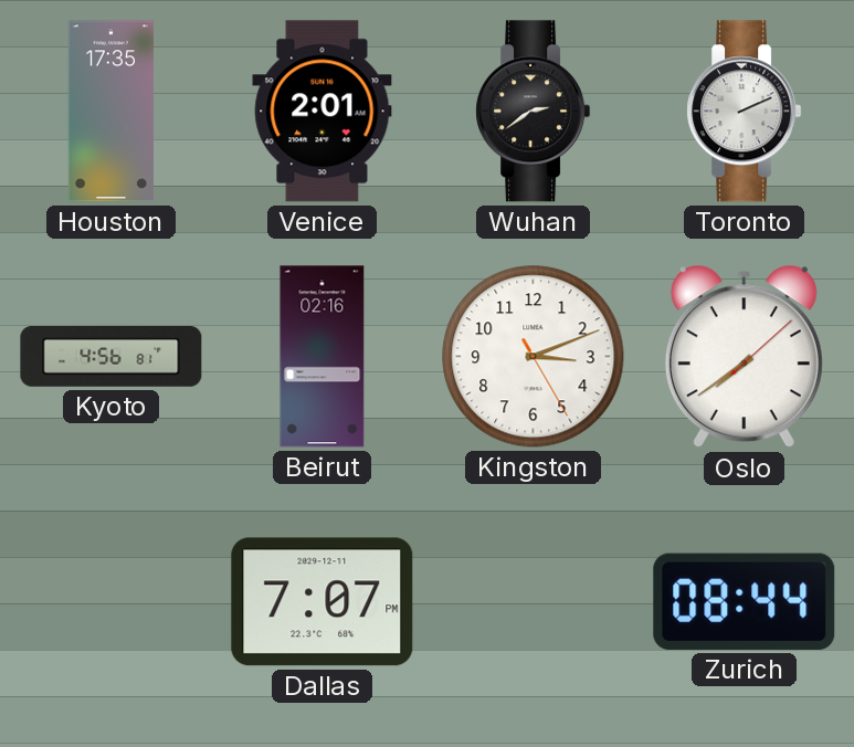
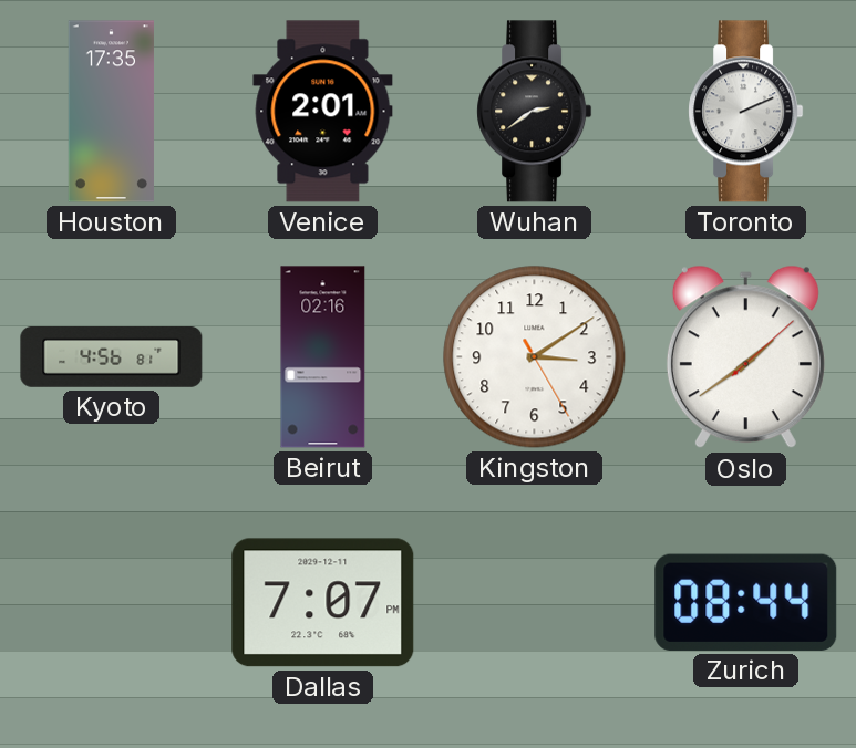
Kingston: 3:11 -> 3:09 (535, 357)
Oslo: 7:39 -> 1:39 (745, 357)
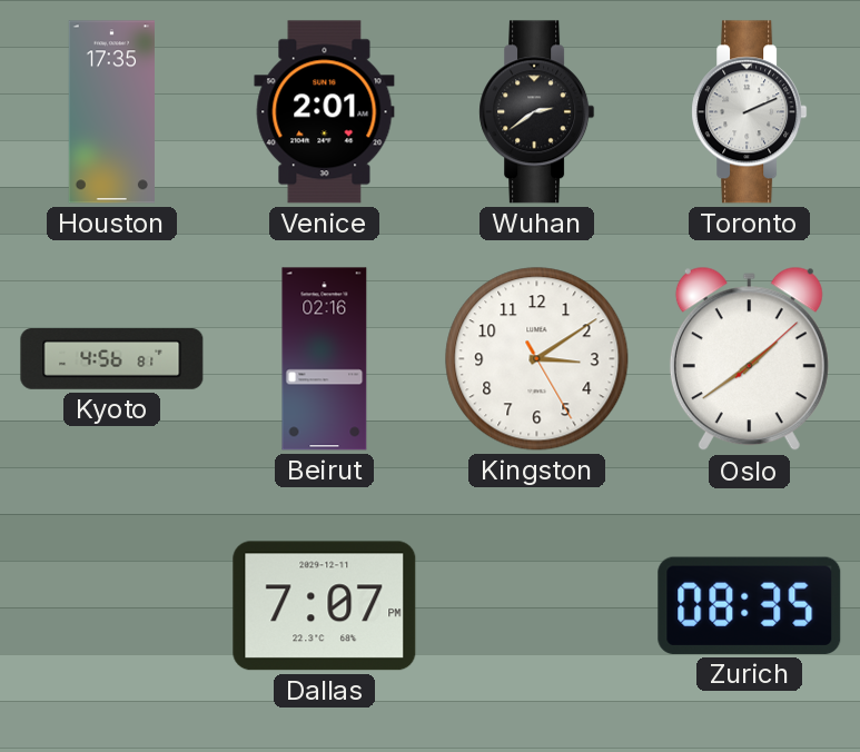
Zurich: 08:44 -> 08:35 (750, 605)
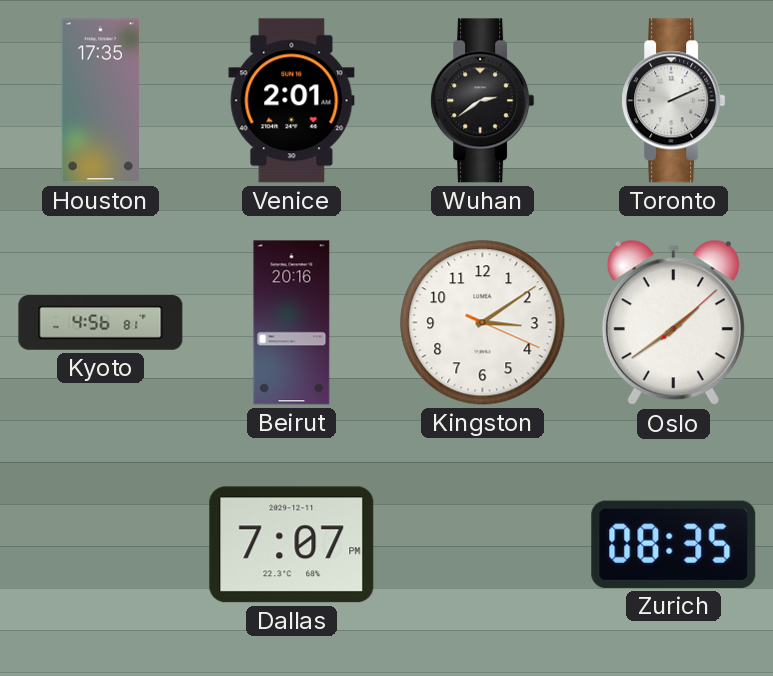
Beirut: 02:16 -> 20:16 (292, 323)
Kingston: 3:09:25 -> 3:09:19 (483, 323)
